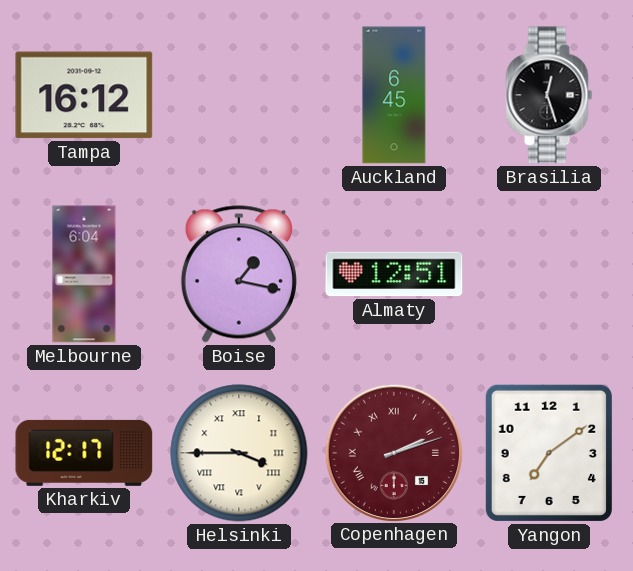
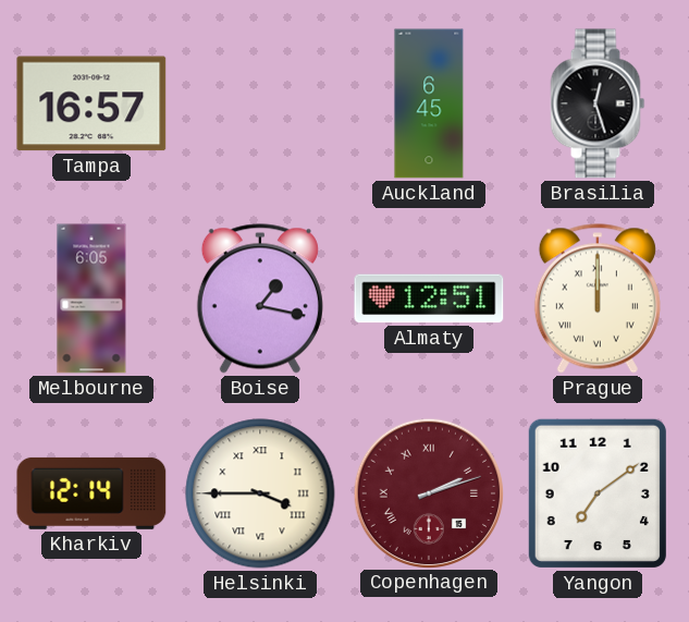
Tampa: 16:12 -> 16:57 (91, 103)
Melbourne: 6:04 -> 6:05 (91, 298)
Prague: none -> 12:00 (598, 298)
Kharkiv: 12:17 -> 12:14 (91, 493)
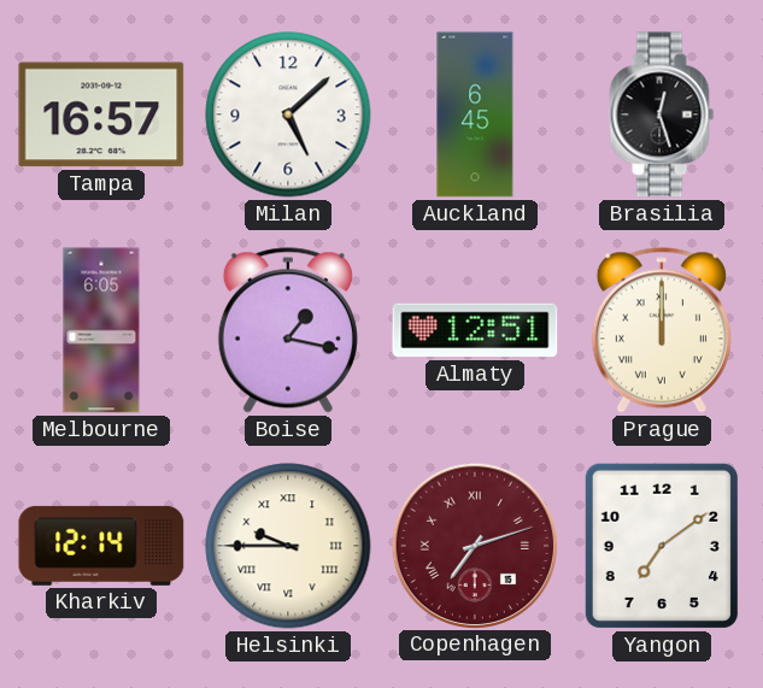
Milan: none -> 5:08 (288, 114)
Helsinki: 3:45 -> 9:45 (288, 546)
Copenhagen: 2:12 -> 7:12 (474, 545)
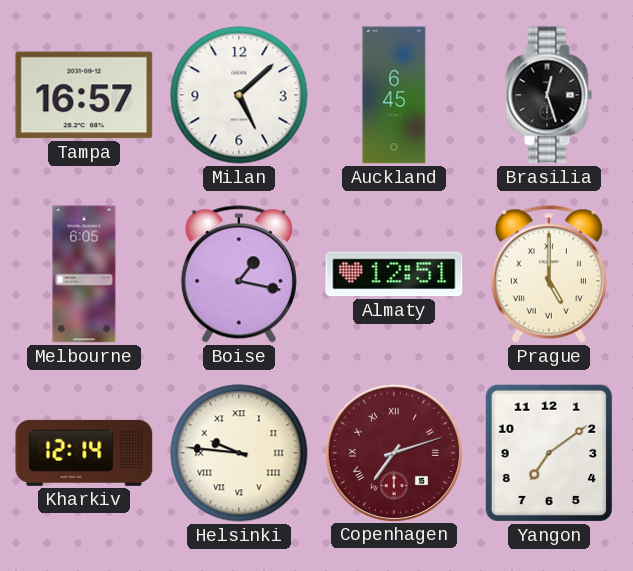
Prague: 12:00 -> 5:00 (549, 274)
Helsinki: 9:45 -> 9:46 (239, 453)
